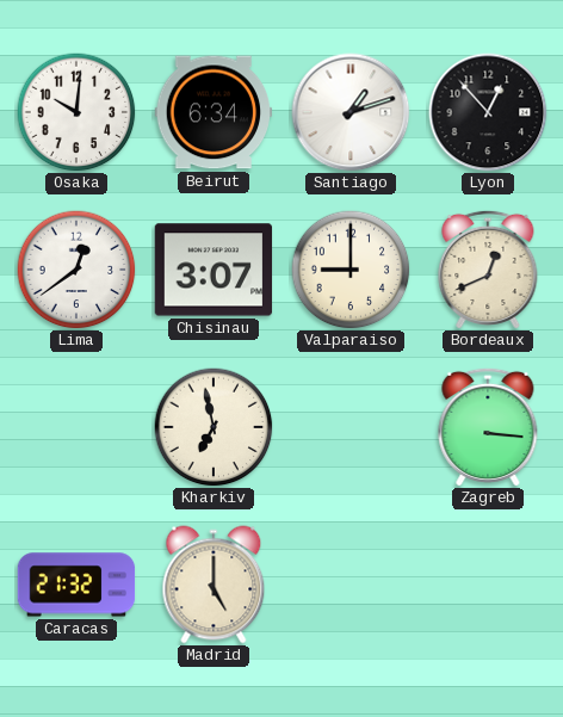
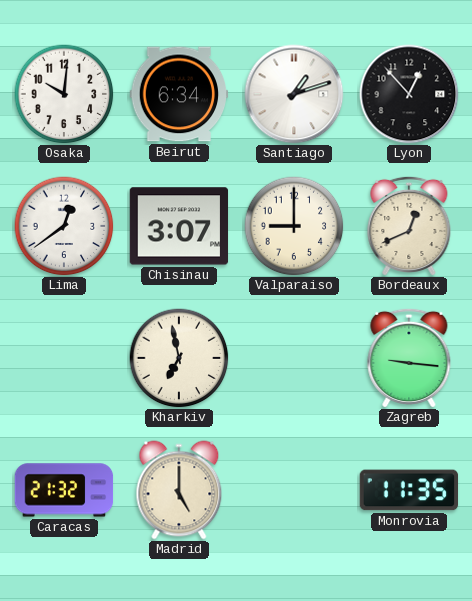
Zagreb: 3:16 -> 9:16 (409, 357)
Monrovia: none -> 11:35 (409, 490)
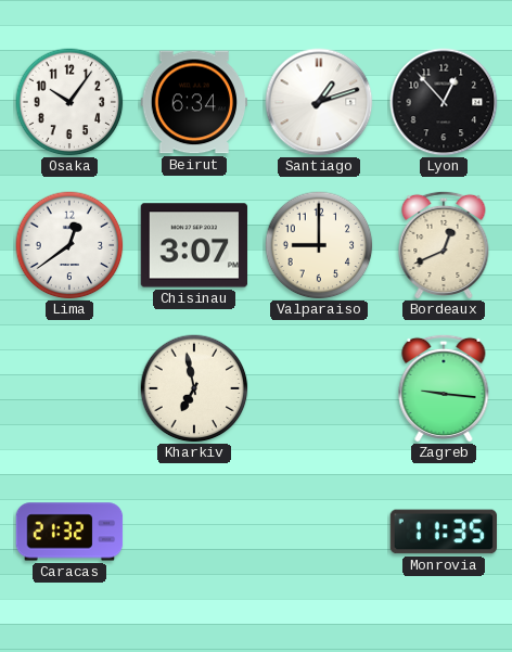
Osaka: 10:01 -> 10:06 (69, 102)
Madrid: 5:00 -> none (179, 490)
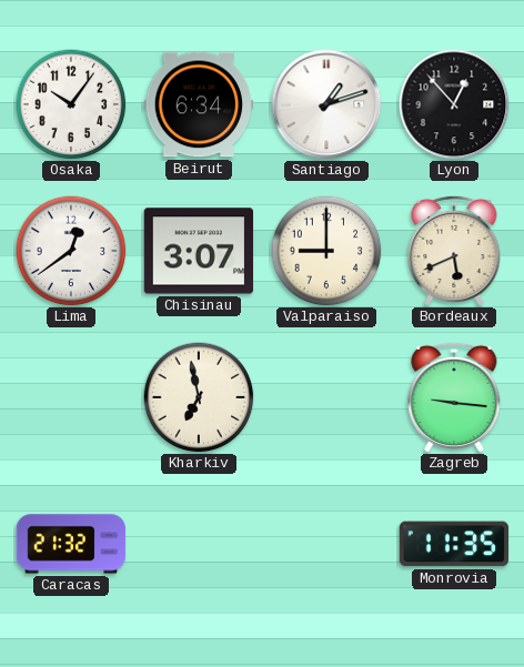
Bordeaux: 12:41 -> 5:41 (454, 250)
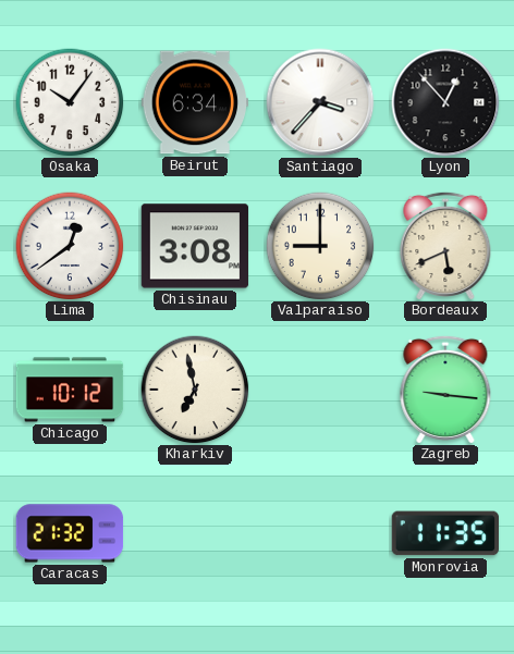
Santiago: 1:12 -> 3:37 (320, 102)
Chisinau: 3:07 -> 3:08 (195, 246)
Chicago: none -> 10:12 (70, 390)
